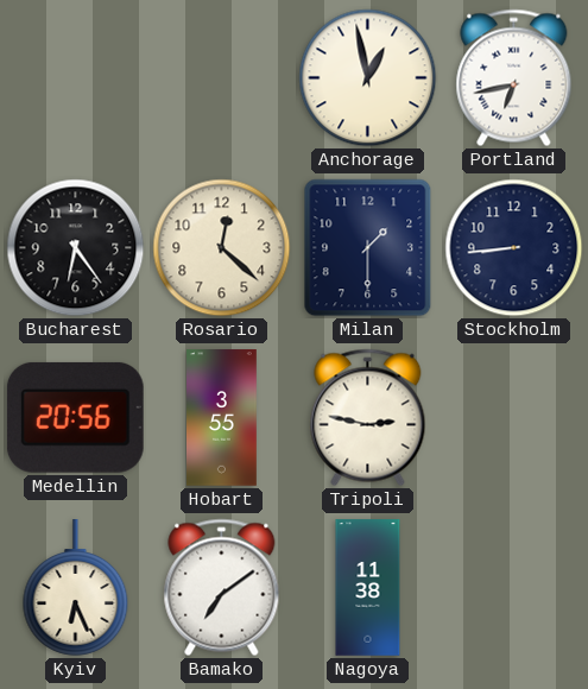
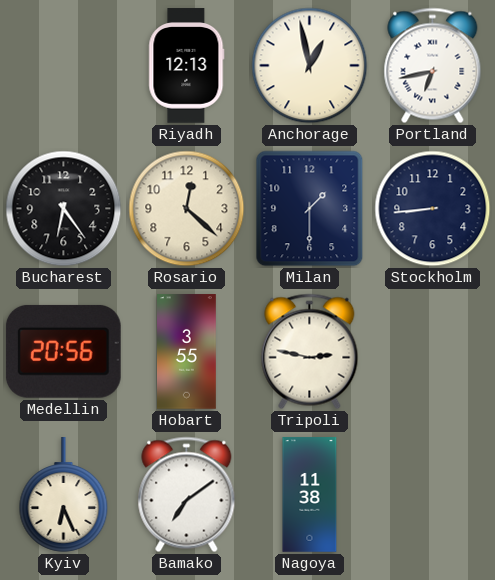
Riyadh: none -> 12:13 (187, 66)
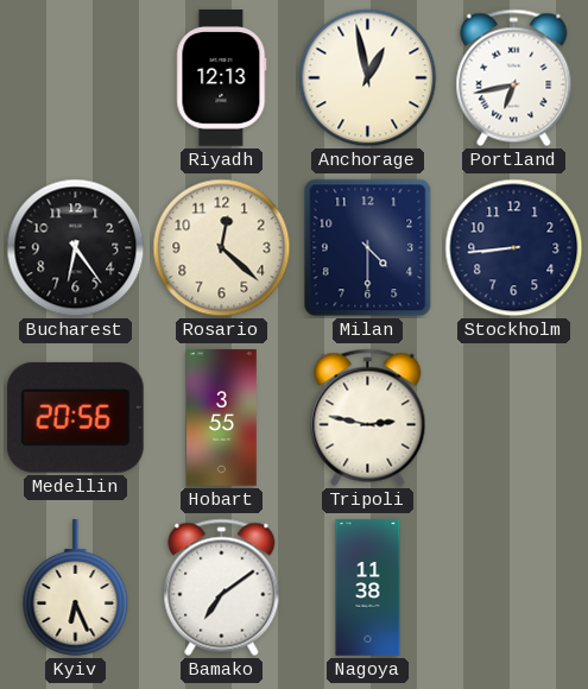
Milan: 1:30 -> 4:30 (368, 248)
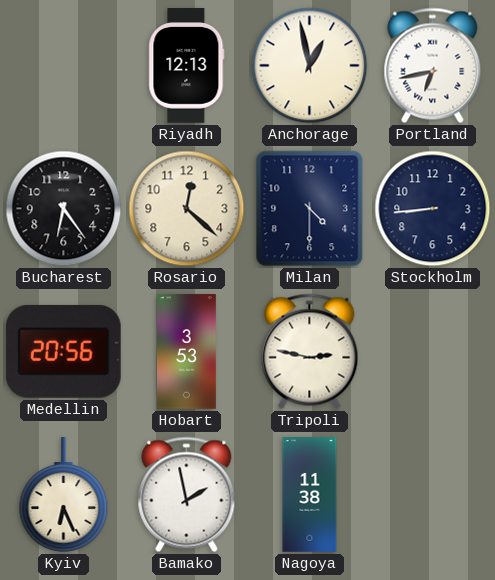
Hobart: 3:55 -> 3:53 (187, 352)
Bamako: 7:09 -> 1:58 (187, 495)
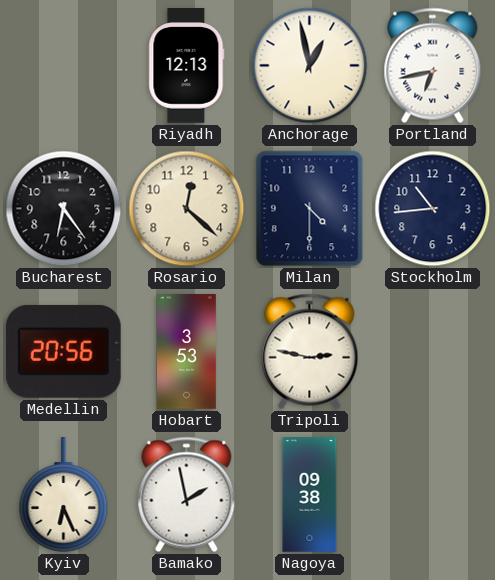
Stockholm: 8:44 -> 10:44 (433, 209)
Nagoya: 11:38 -> 09:38 (310, 495)
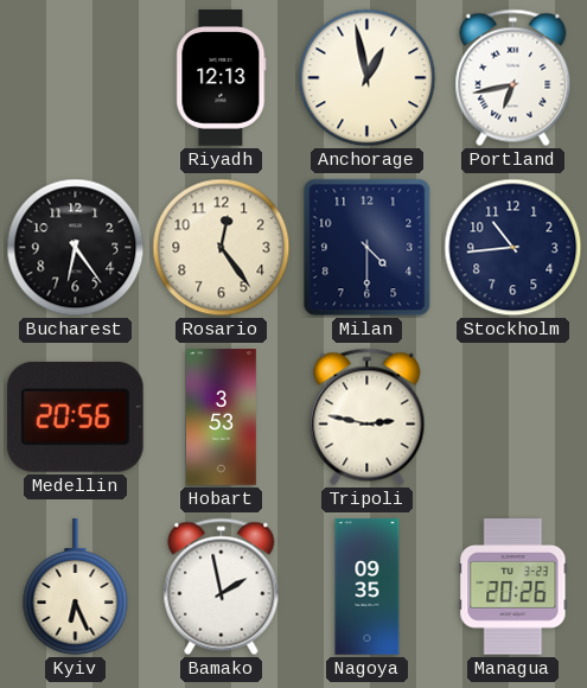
Rosario: 12:22 -> 12:24 (222, 248)
Nagoya: 09:38 -> 09:35 (368, 587)
Managua: none -> 20:26 (513, 587)
